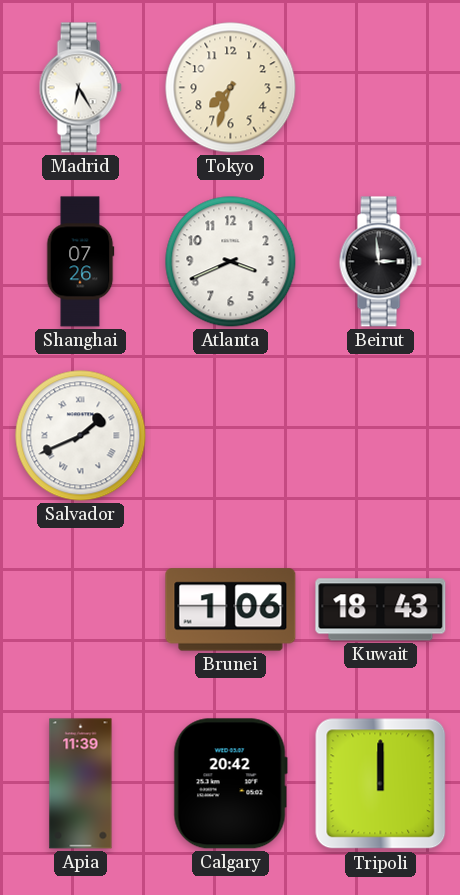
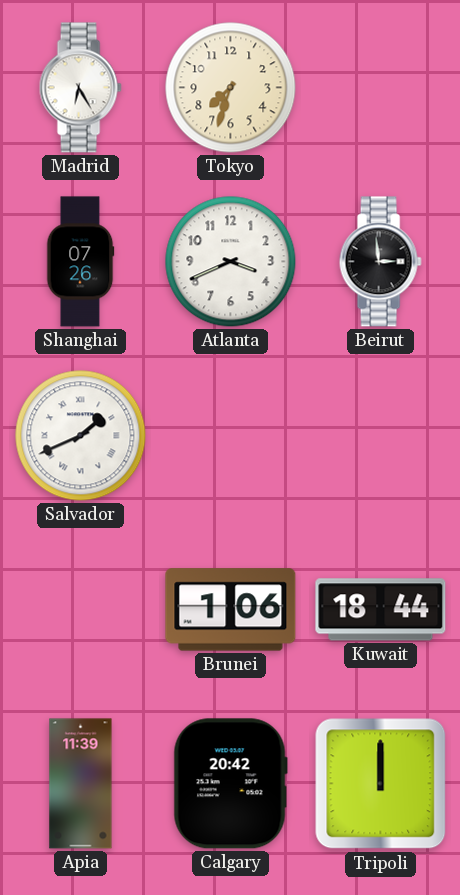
Kuwait: 18:43 -> 18:44 (381, 610)
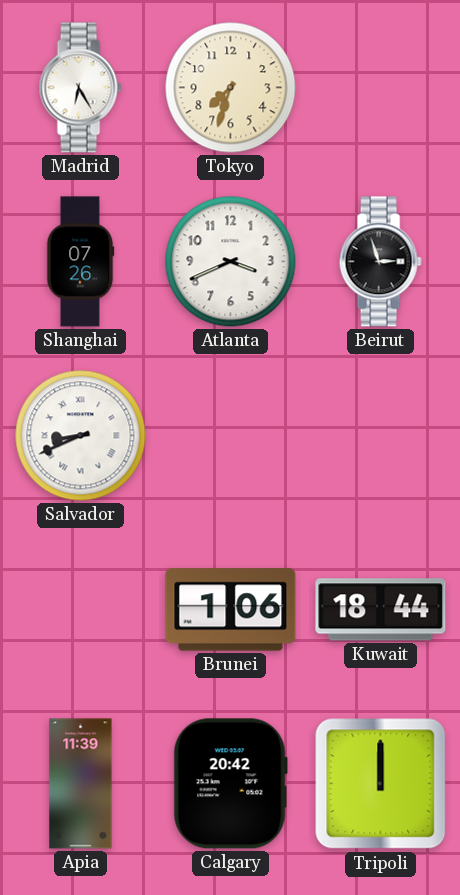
Beirut: 2:59 -> 2:57 (380, 262)
Salvador: 1:41 -> 8:41 (81, 436)
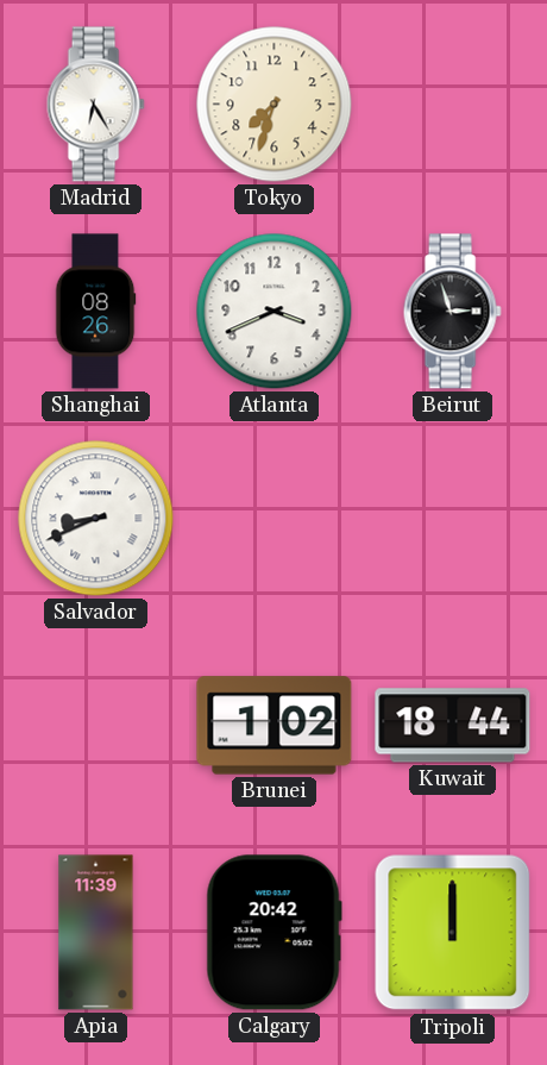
Shanghai: 07:26 -> 08:26 (95, 312)
Brunei: 1:06 -> 1:02 (275, 726)
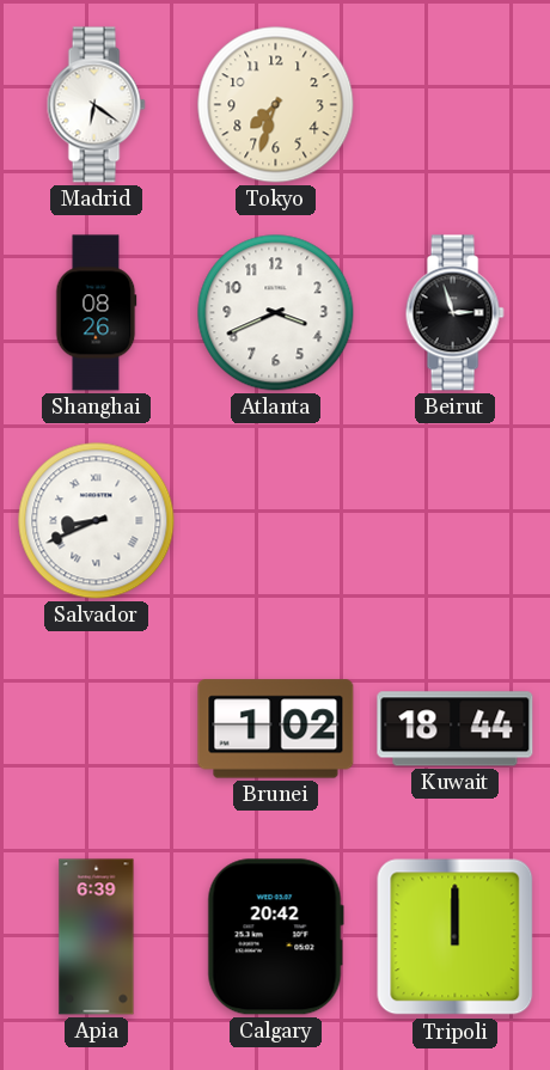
Madrid: 6:25 -> 6:21 (96, 105)
Apia: 11:39 -> 6:39 (97, 937)
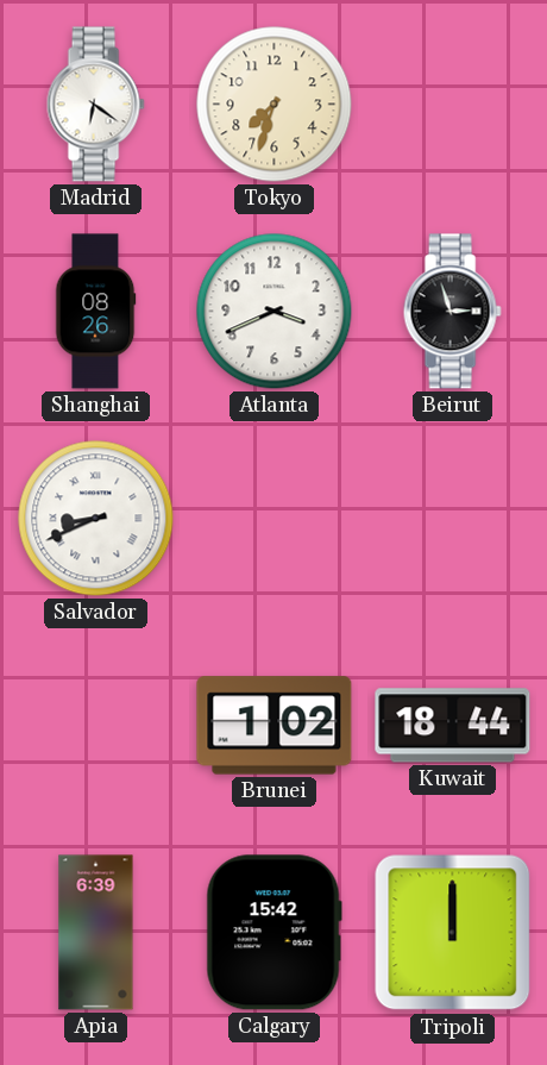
Calgary: 20:42 -> 15:42 (273, 933)
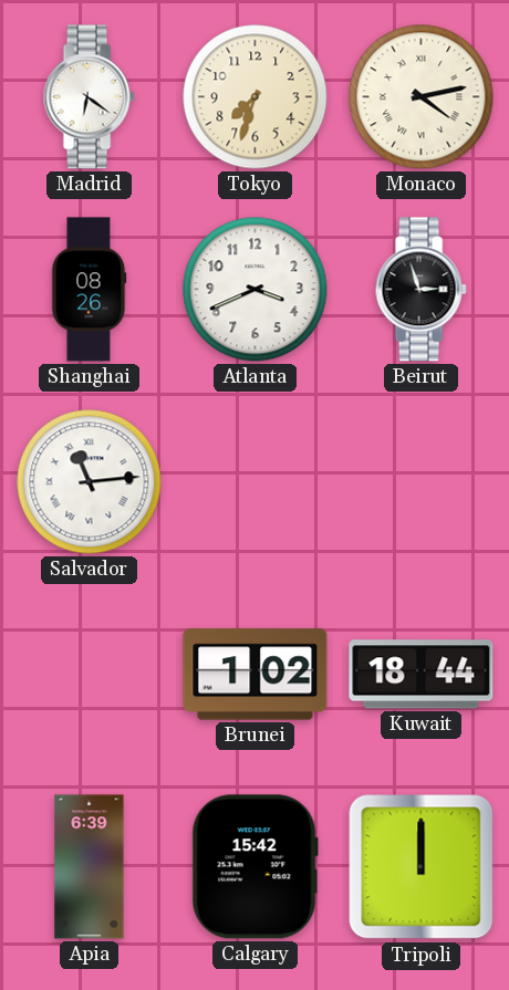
Monaco: none -> 4:13 (422, 97)
Salvador: 8:41 -> 11:14 (90, 482)
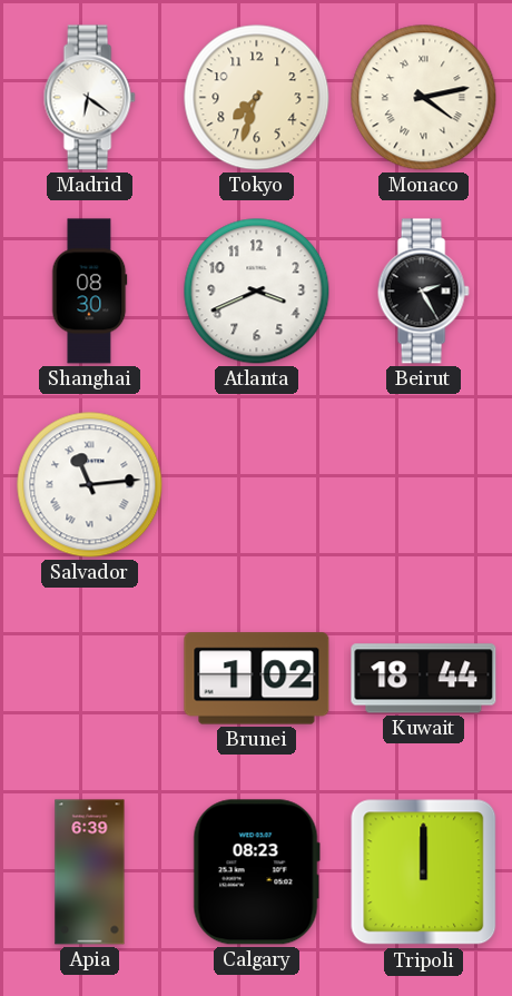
Shanghai: 08:26 -> 08:30 (89, 292)
Beirut: 2:57 -> 2:25 (423, 292)
Calgary: 15:42 -> 08:23 (256, 872)
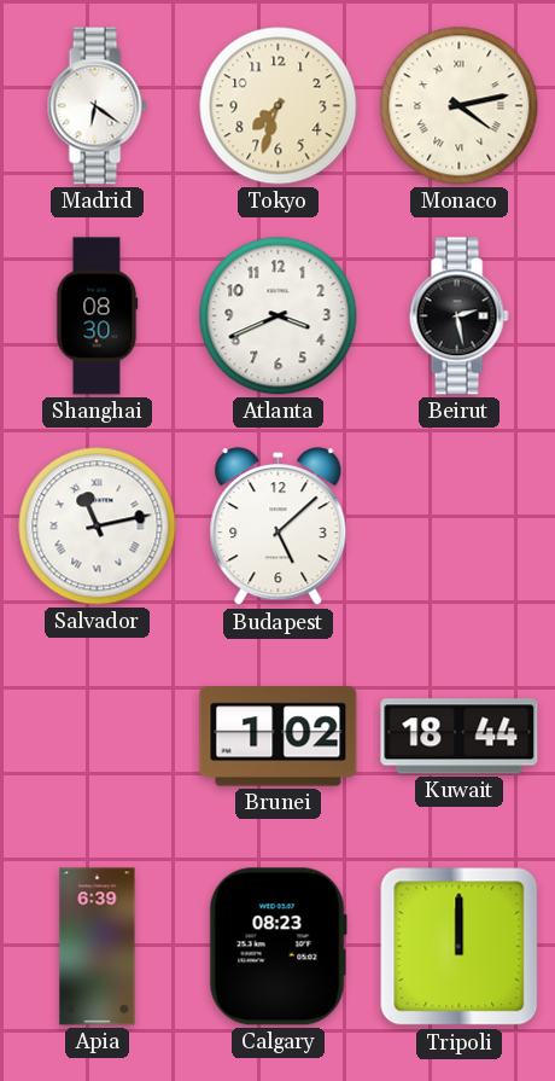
Beirut: 2:25 -> 2:28 (458, 316)
Salvador: 11:14 -> 11:13 (98, 527)
Budapest: none -> 5:08 (279, 527)
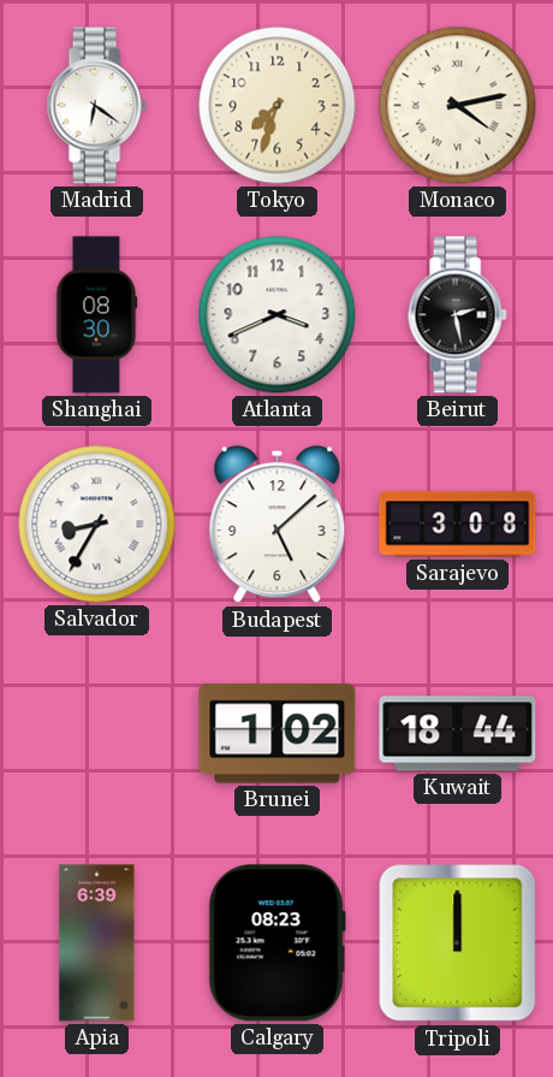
Salvador: 11:13 -> 8:35 (97, 525)
Sarajevo: none -> 3:08 (458, 525)
